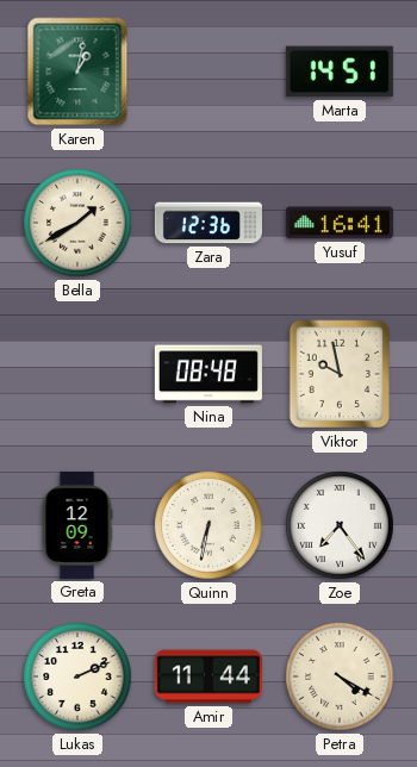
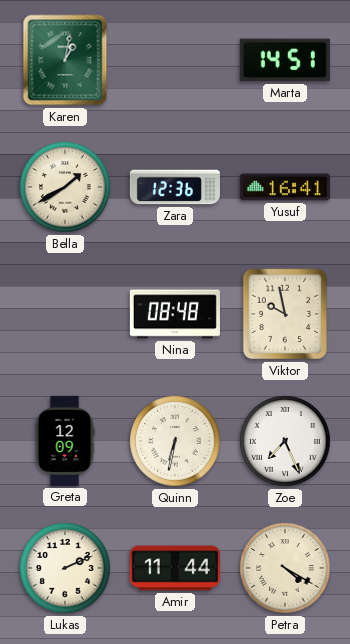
Zoe: 7:24 -> 7:26 (285, 441)
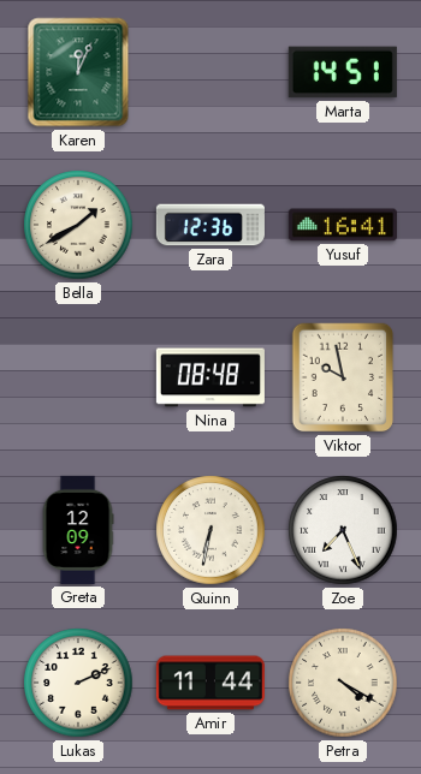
Karen: 1:02 -> 12:04 (78, 72)
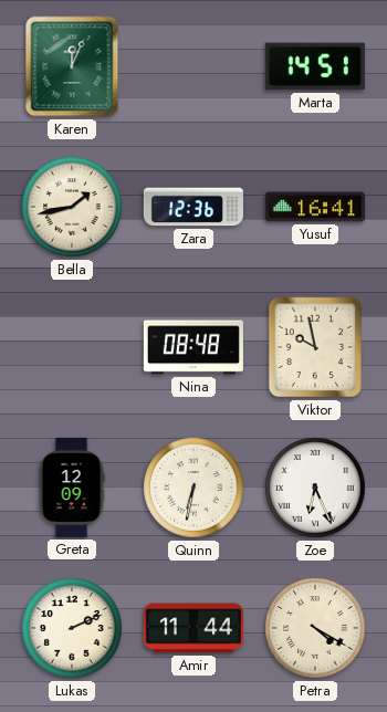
Bella: 1:40 -> 1:43 (72, 207)
Zoe: 7:26 -> 6:26 (315, 488)
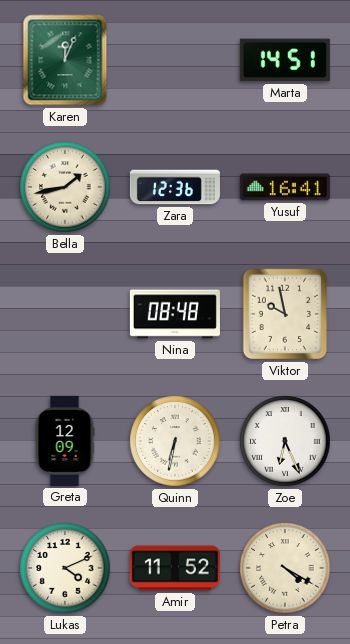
Lukas: 2:11 -> 4:11 (65, 568)
Amir: 11:44 -> 11:52 (175, 568)
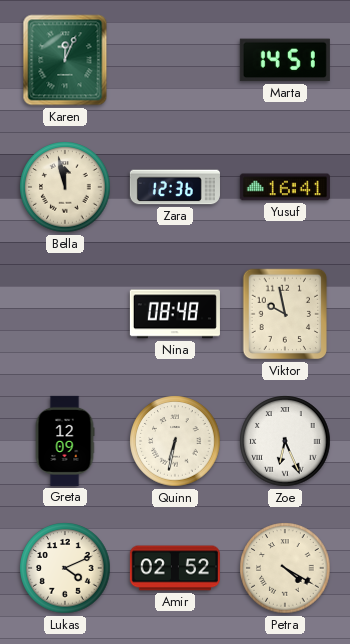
Bella: 1:43 -> 11:58 (65, 187)
Amir: 11:52 -> 02:52 (175, 568)
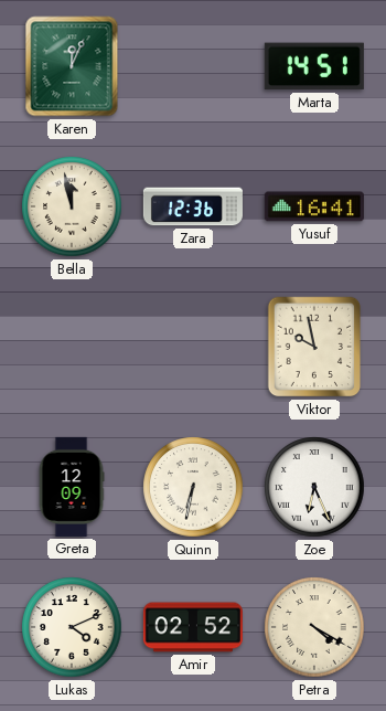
Nina: 08:48 -> none (175, 314)
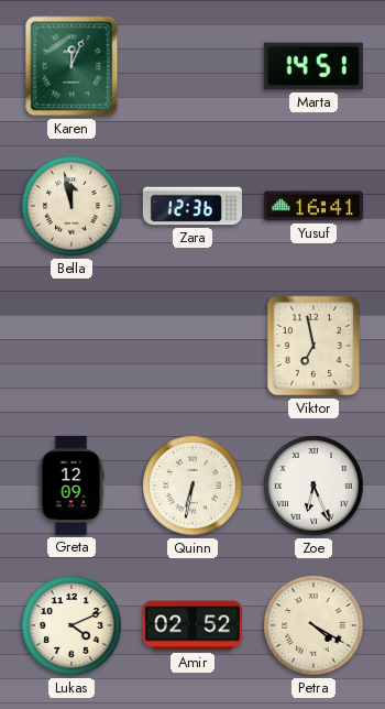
Viktor: 9:58 -> 6:58 (313, 346)
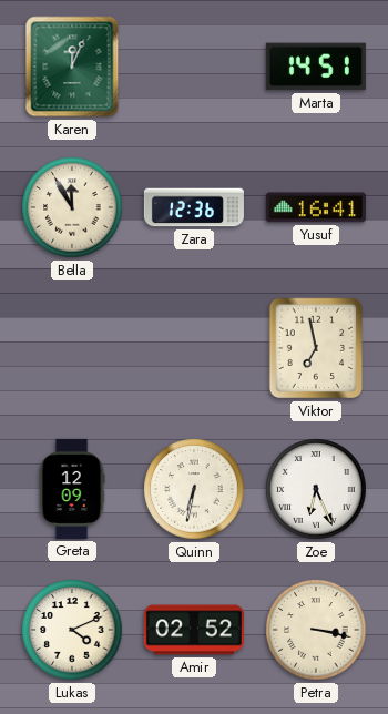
Bella: 11:58 -> 11:55 (72, 207)
Petra: 4:20 -> 3:17 (316, 630)
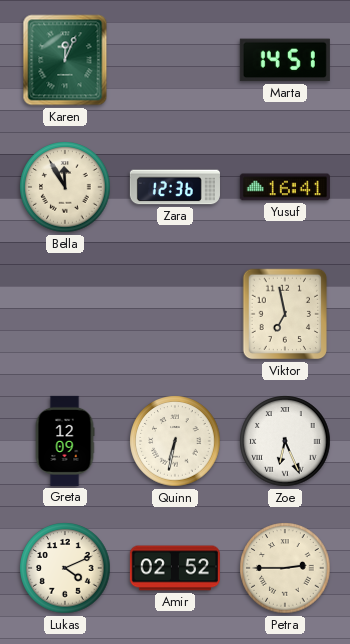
Petra: 3:17 -> 2:45 (285, 568)
